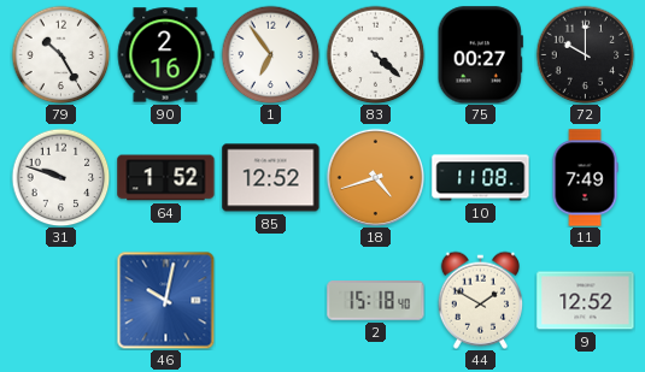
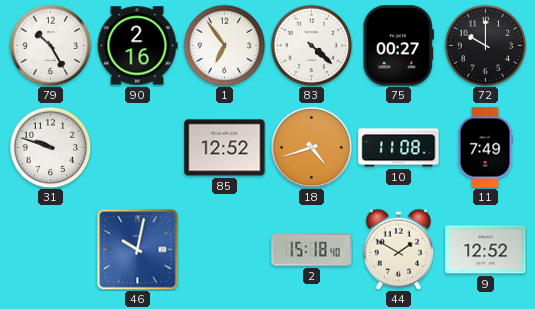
64: 1:52 -> none (166, 178)
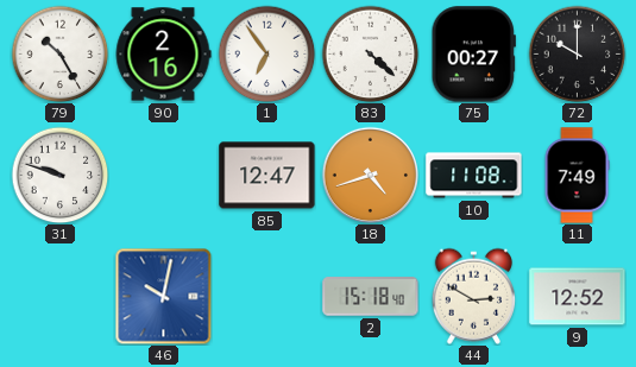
85: 12:52 -> 12:47 (267, 176)
44: 1:50 -> 2:50 (473, 296)
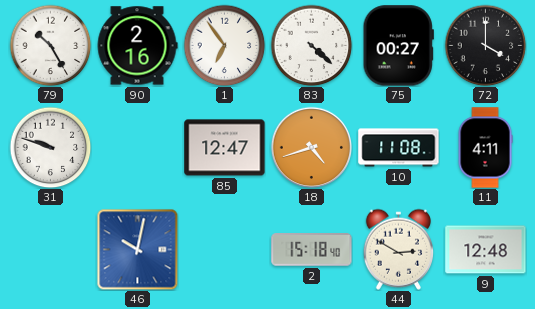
72: 10:00 -> 4:00 (485, 45)
11: 7:49 -> 4:11 (485, 148)
9: 12:52 -> 12:48 (486, 250)
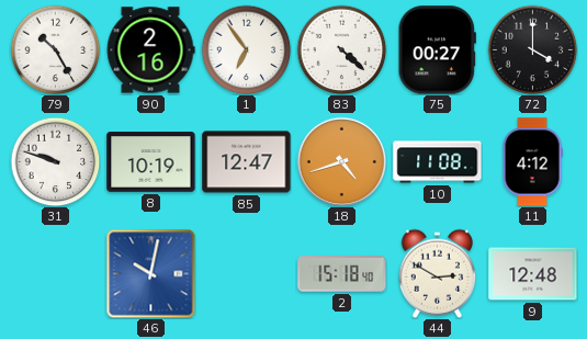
8: none -> 10:19 (151, 162)
11: 4:11 -> 4:12 (532, 162)
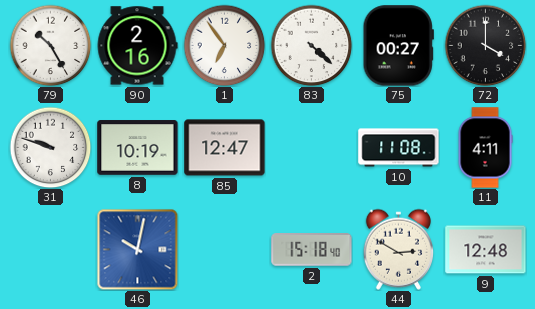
18: 4:42 -> none (341, 161)
11: 4:12 -> 4:11 (485, 148)
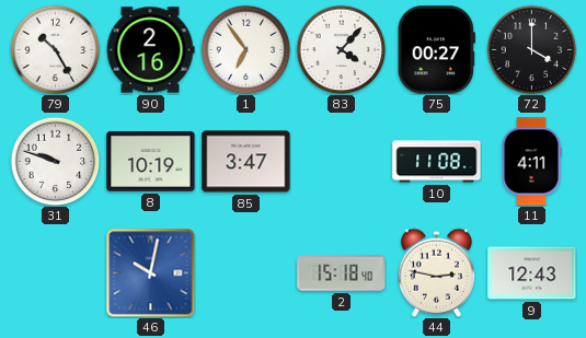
83: 4:22 -> 4:07 (341, 49)
85: 12:47 -> 3:47 (246, 162)
44: 2:50 -> 2:47 (436, 272)
9: 12:48 -> 12:43 (532, 273)
